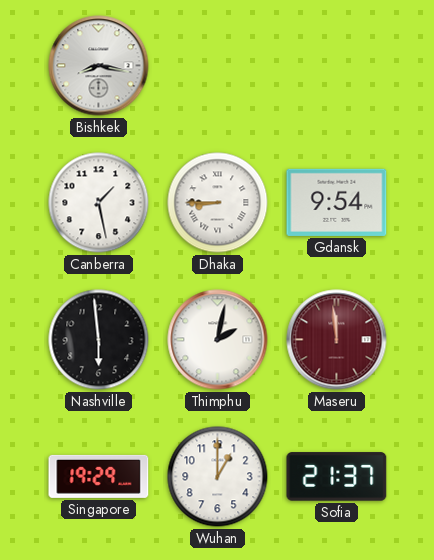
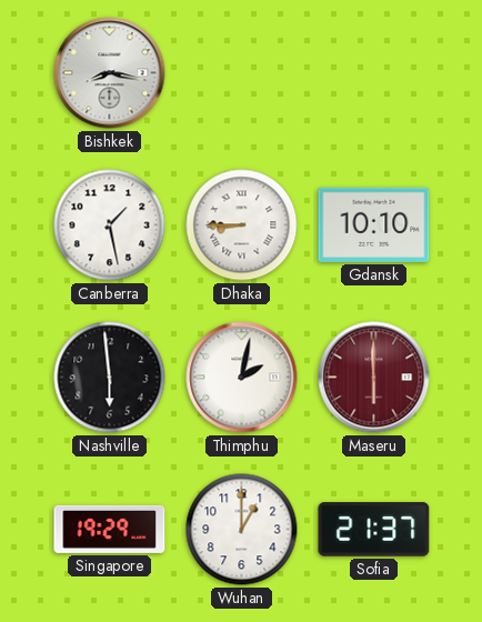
Gdansk: 9:54 -> 10:10 (374, 224)
Maseru: 11:59 -> 6:00 (374, 378)
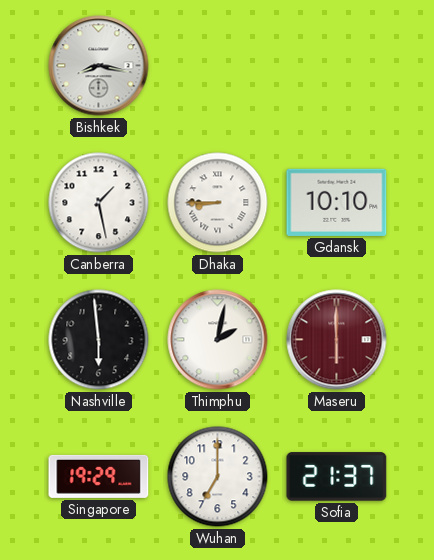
Wuhan: 1:00 -> 7:00 (218, 477)
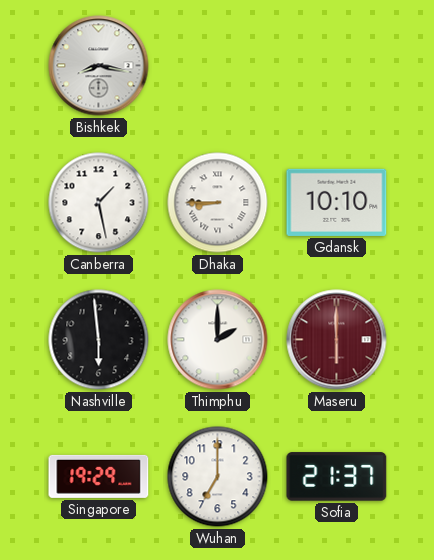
Thimphu: 2:02 -> 2:00 (218, 340)
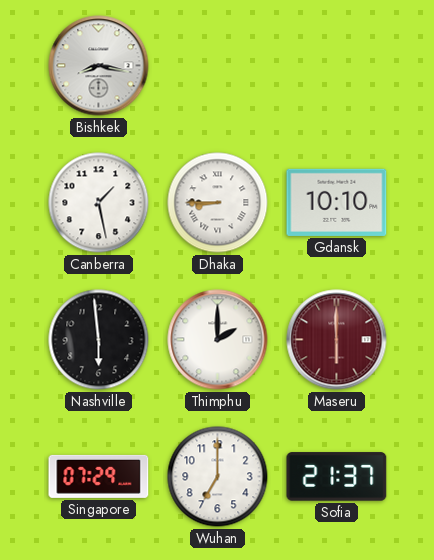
Singapore: 19:29 -> 07:29 (99, 476)
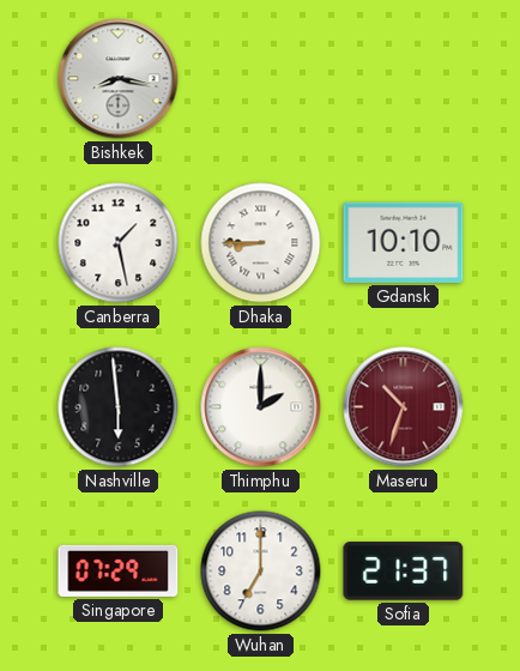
Maseru: 6:00 -> 10:33 (404, 407)
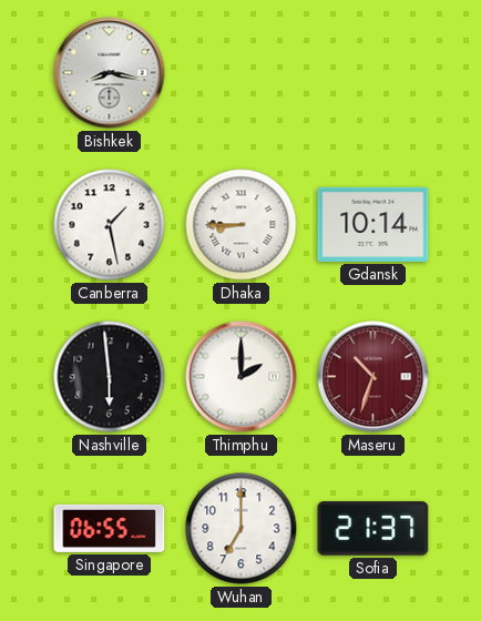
Gdansk: 10:10 -> 10:14 (373, 224)
Singapore: 07:29 -> 06:55 (110, 528)
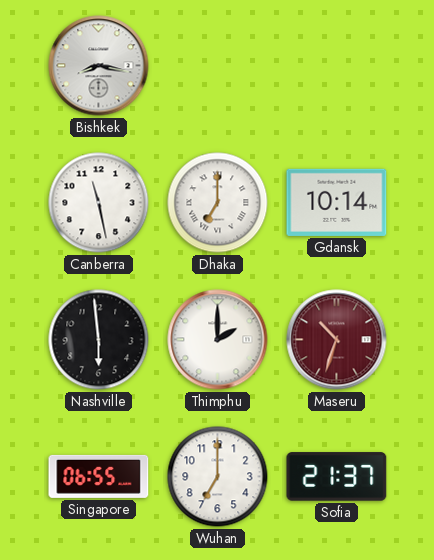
Canberra: 1:28 -> 11:28 (99, 203)
Dhaka: 8:45 -> 7:00 (218, 203)
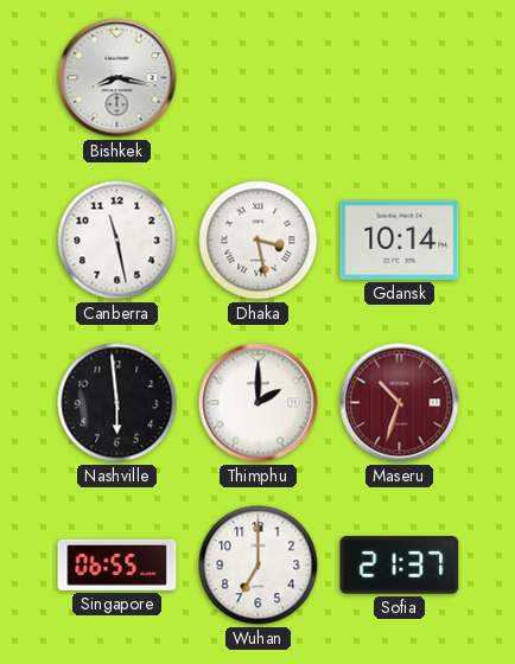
Dhaka: 7:00 -> 3:28 (259, 241)
